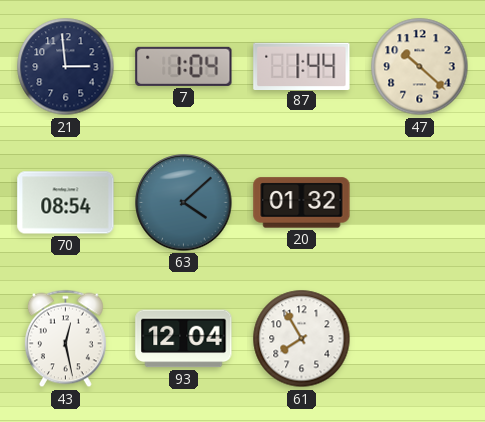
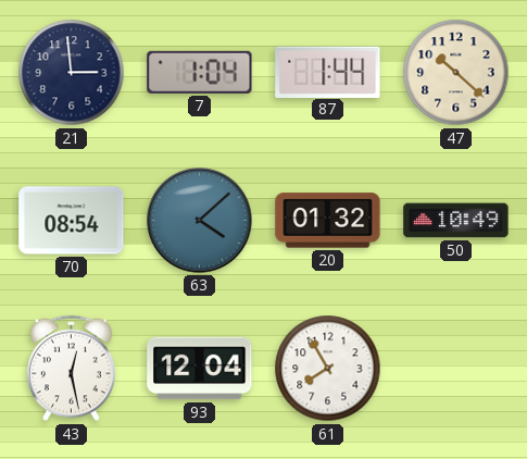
50: none -> 10:49 (456, 221)
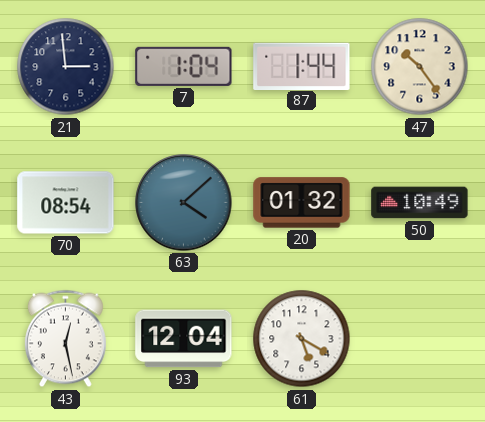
47: 10:22 -> 10:24 (420, 67)
61: 7:55 -> 5:20 (302, 339)
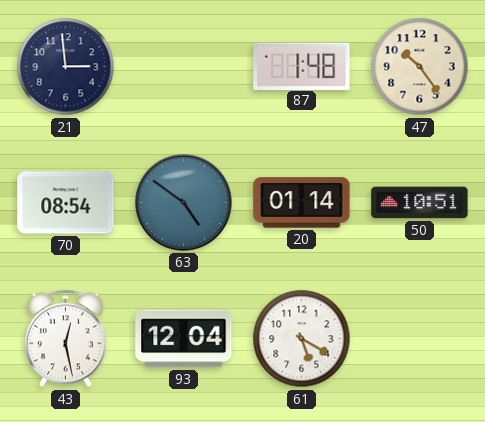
7: 1:04 -> none (184, 66)
87: 1:44 -> 1:48 (302, 66)
63: 4:08 -> 4:51 (184, 203)
20: 01:32 -> 01:14 (302, 203)
50: 10:49 -> 10:51 (420, 203)
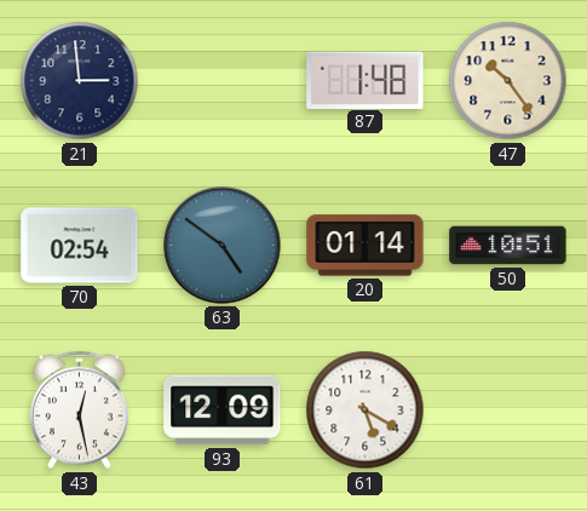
70: 08:54 -> 02:54 (80, 246)
93: 12:04 -> 12:09 (223, 410)
